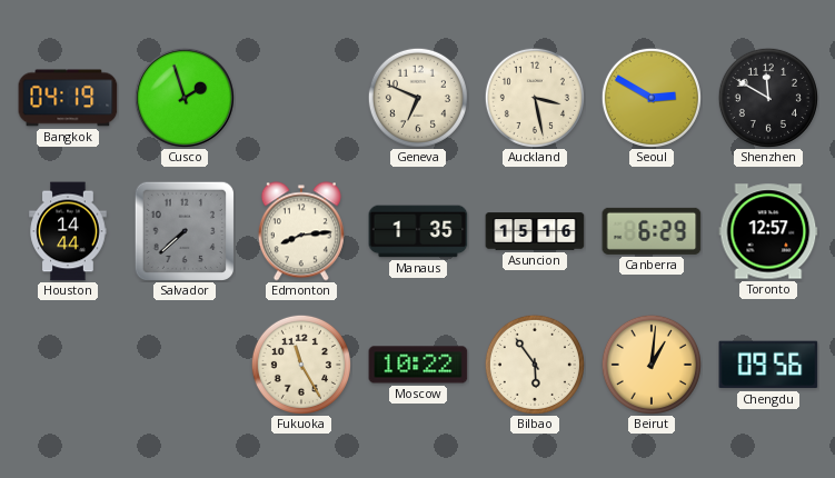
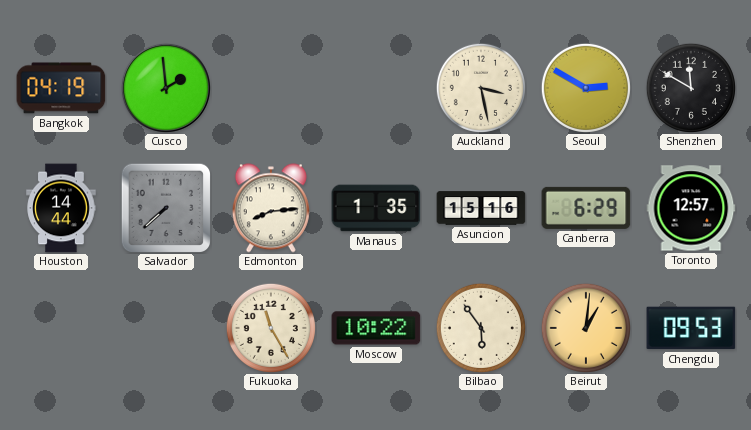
Cusco: 1:57 -> 1:59 (166, 88)
Geneva: 6:49 -> none (418, 98)
Chengdu: 09:56 -> 09:53 (691, 328)
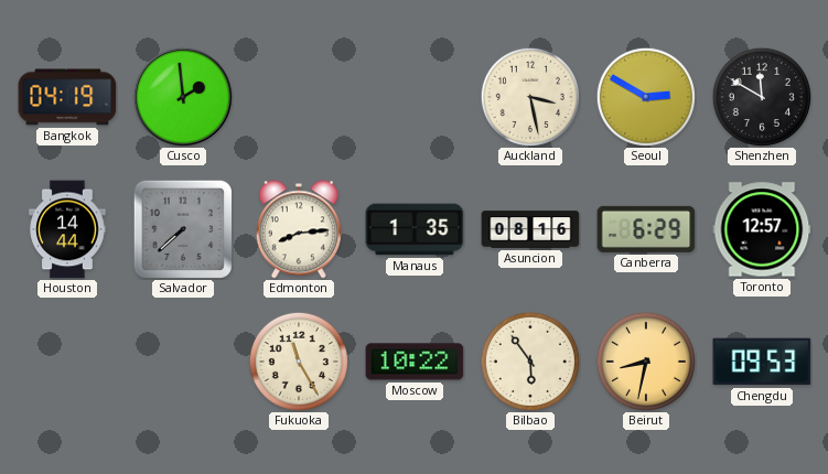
Asuncion: 15:16 -> 08:16 (530, 229)
Beirut: 1:01 -> 8:32 (646, 362)
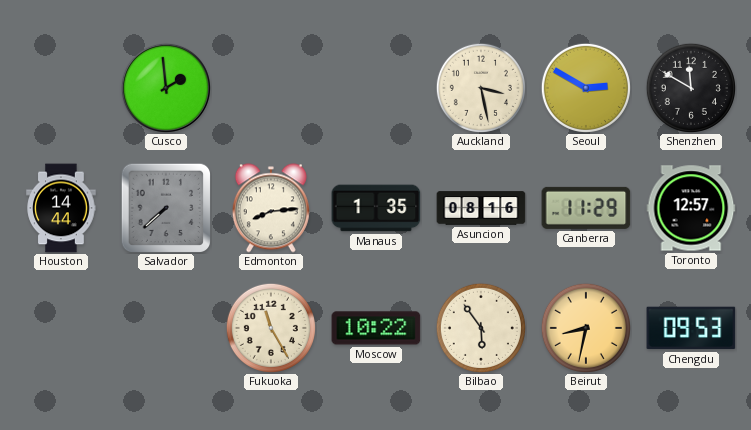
Bangkok: 04:19 -> none (67, 97)
Canberra: 6:29 -> 11:29 (586, 208)
